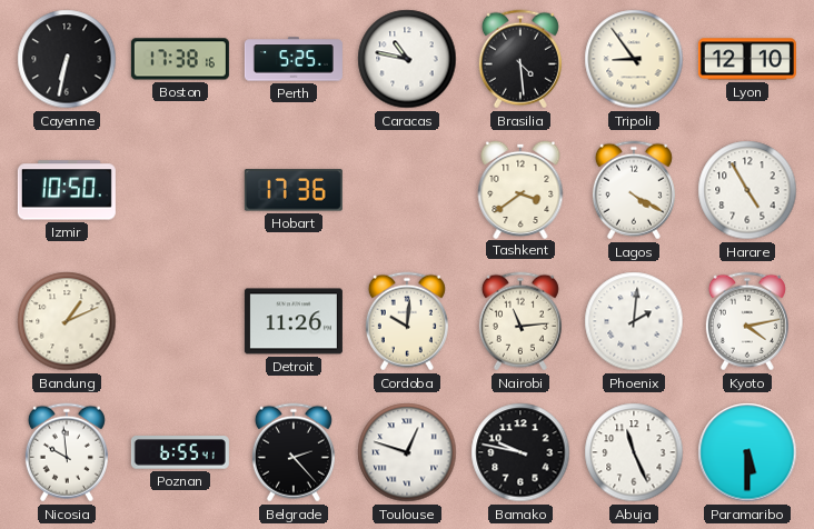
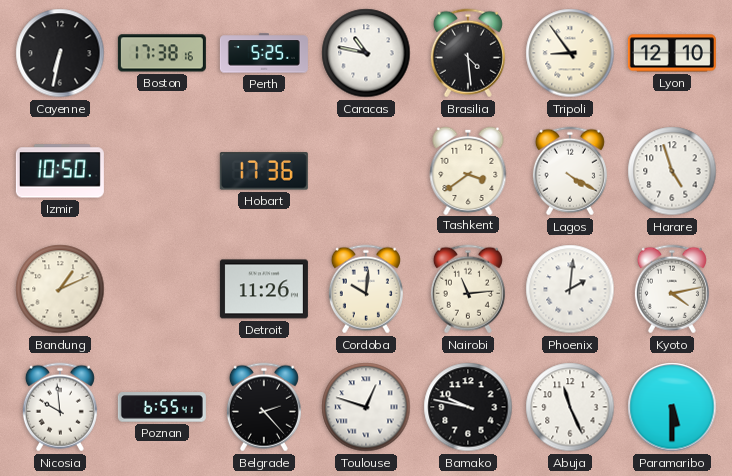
Harare: 4:55 -> 4:57 (672, 171)
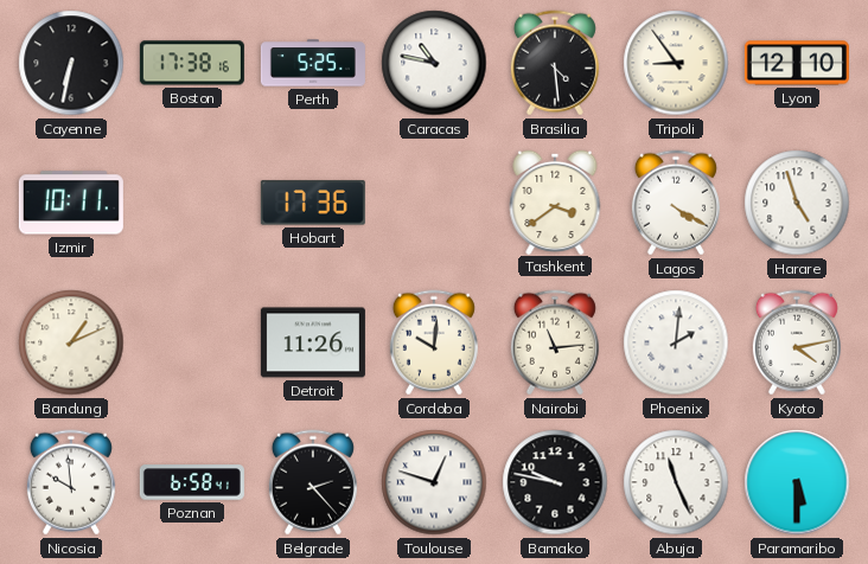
Izmir: 10:50 -> 10:11 (71, 203)
Poznan: 6:55 -> 6:58 (192, 482)
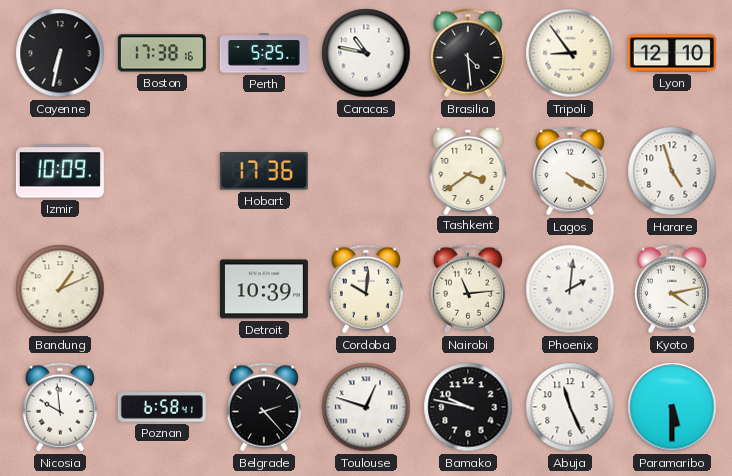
Izmir: 10:11 -> 10:09 (60, 171)
Detroit: 11:26 -> 10:39 (264, 289)
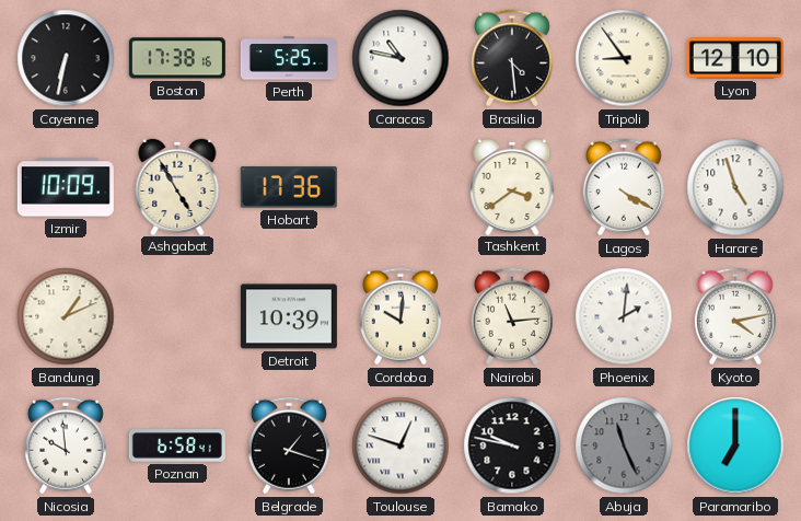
Ashgabat: none -> 4:55 (177, 186)
Belgrade: 2:23 -> 1:18 (289, 445)
Abuja dial: white -> grey (624, 445)
Paramaribo: 5:30 -> 7:00 (735, 445)
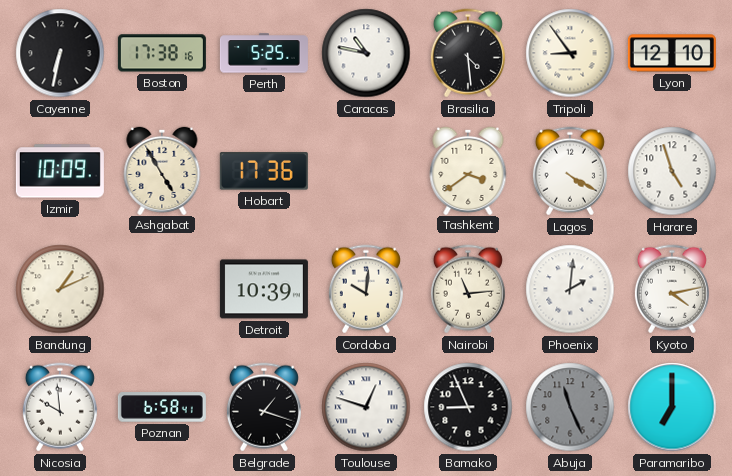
Bamako: 9:47 -> 8:56 (468, 407)
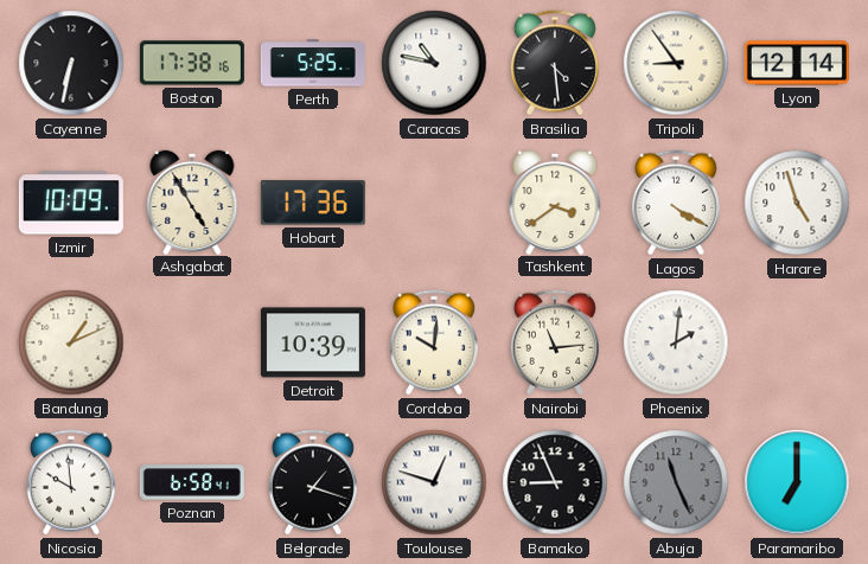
Lyon: 12:10 -> 12:14 (797, 63)
Kyoto: 4:13 -> none (672, 289)
